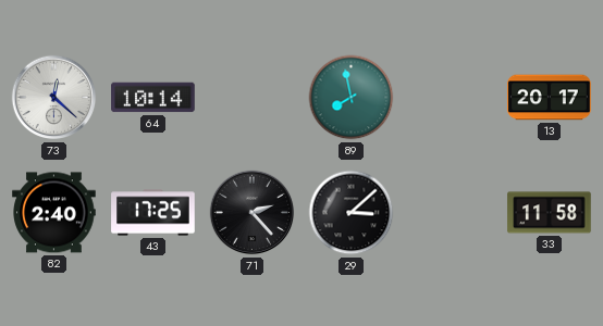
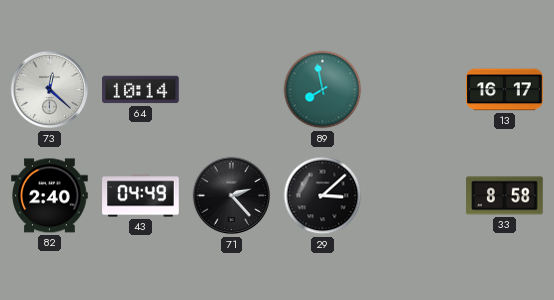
13: 20:17 -> 16:17 (505, 90)
43: 17:25 -> 04:49 (141, 196)
33: 11:58 -> 8:58 (505, 196)
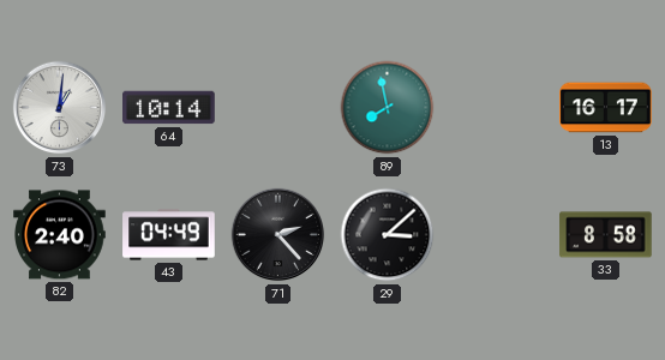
73: 12:22 -> 1:01 (60, 108)
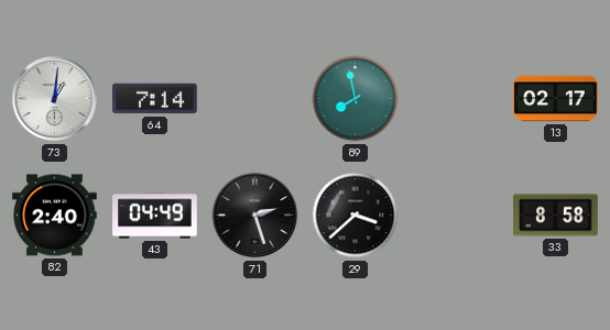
64: 10:14 -> 7:14 (155, 99)
13: 16:17 -> 02:17 (556, 99)
71: 2:23 -> 2:27 (255, 216)
29: 3:08 -> 3:38 (356, 216)
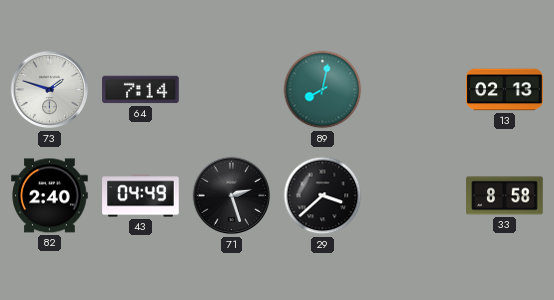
73: 1:01 -> 1:48 (50, 90)
89: 7:58 -> 8:02 (323, 90)
13: 02:17 -> 02:13 (505, 90)
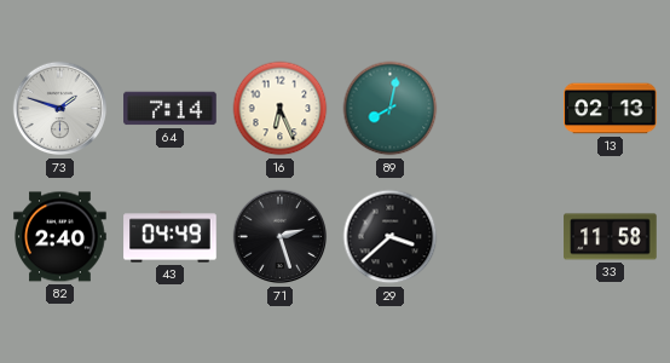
16: none -> 6:26 (281, 109)
33: 8:58 -> 11:58 (611, 237)
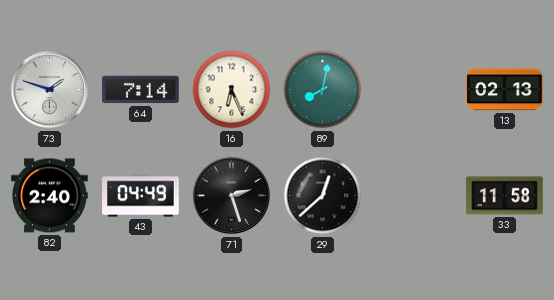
29: 3:38 -> 12:38 (323, 196)
